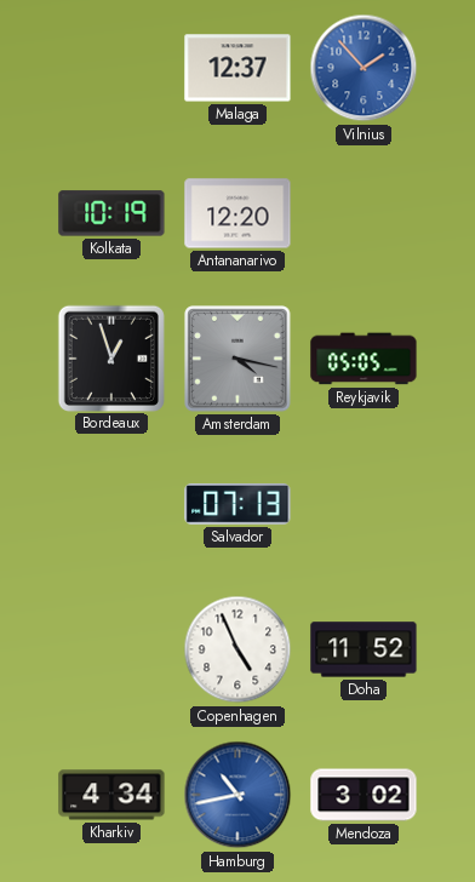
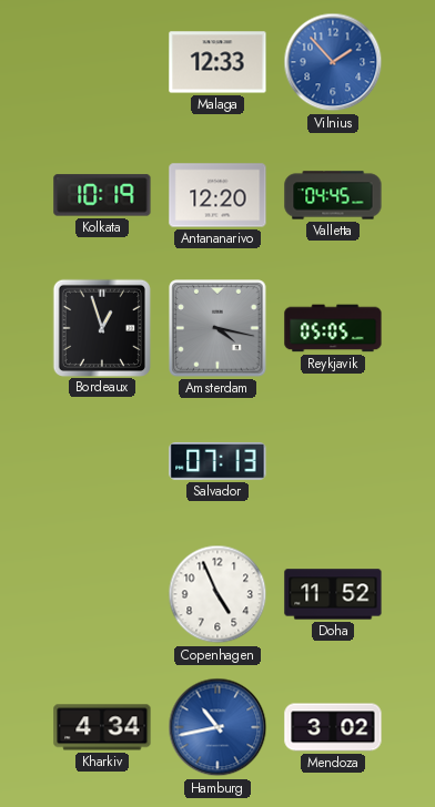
Malaga: 12:37 -> 12:33 (217, 62)
Valletta: none -> 04:45 (333, 195)
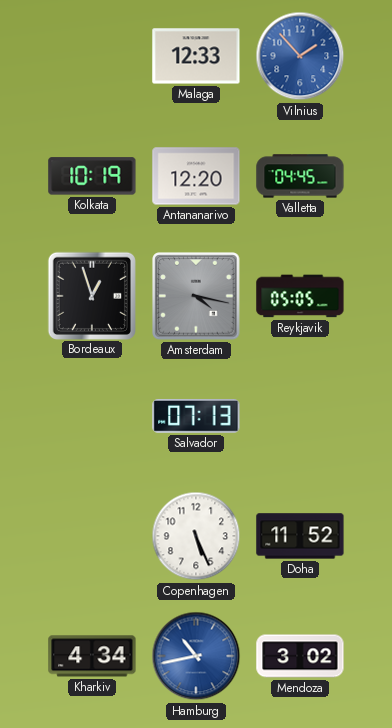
Copenhagen: 4:56 -> 5:26 (196, 536)
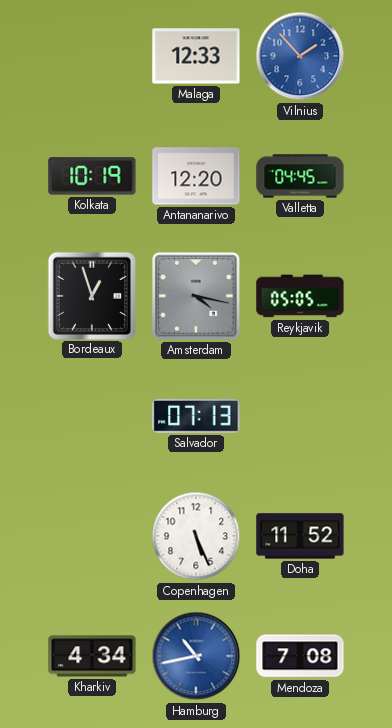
Mendoza: 3:02 -> 7:08 (300, 656)
